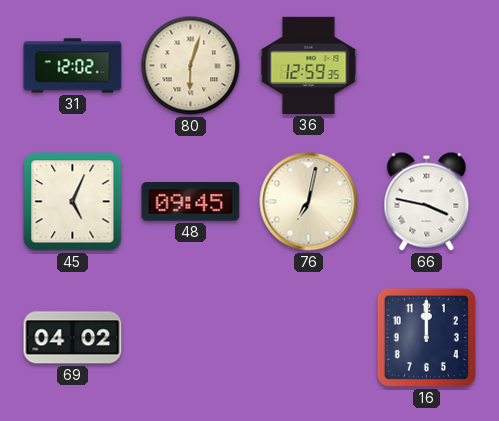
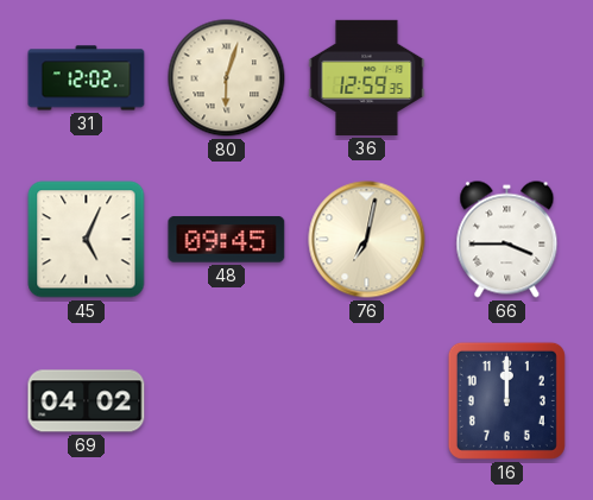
66: 3:47 -> 3:45 (507, 240)
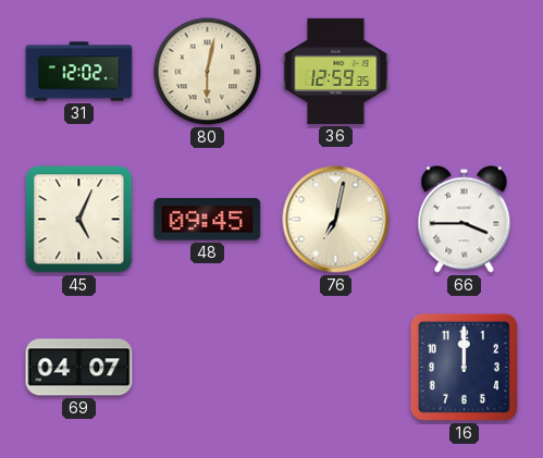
80: 6:03 -> 6:02 (208, 72)
69: 04:02 -> 04:07 (79, 368)
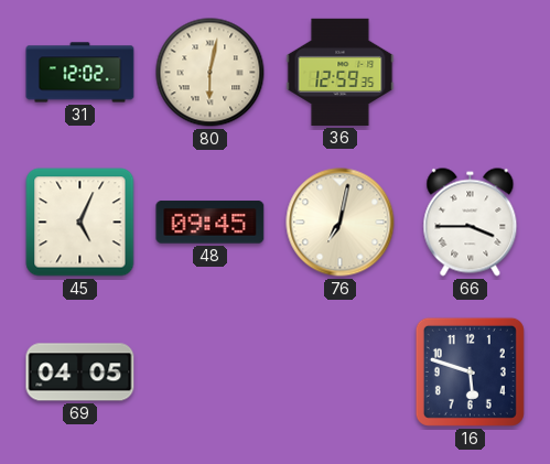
69: 04:07 -> 04:05 (80, 373)
16: 12:00 -> 5:48 (470, 371)
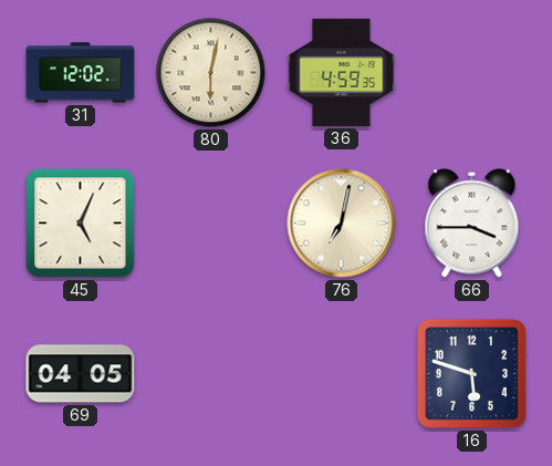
36: 12:59 -> 4:59 (342, 72)
48: 09:45 -> none (211, 223)
